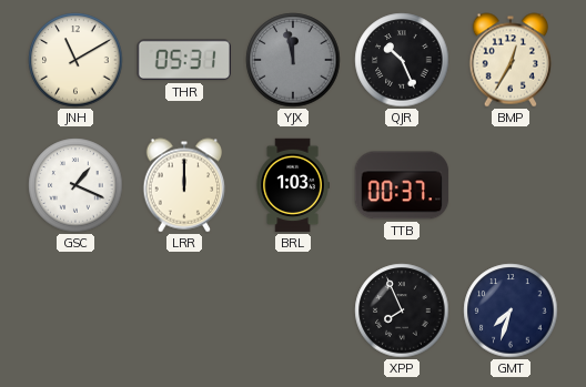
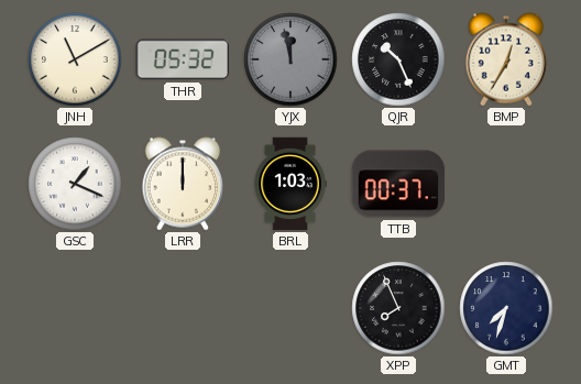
THR: 05:31 -> 05:32 (183, 59)
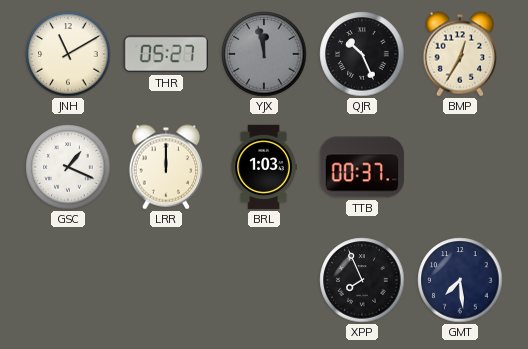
THR: 05:32 -> 05:27 (166, 54)
GMT: 7:33 -> 7:29 (460, 280)
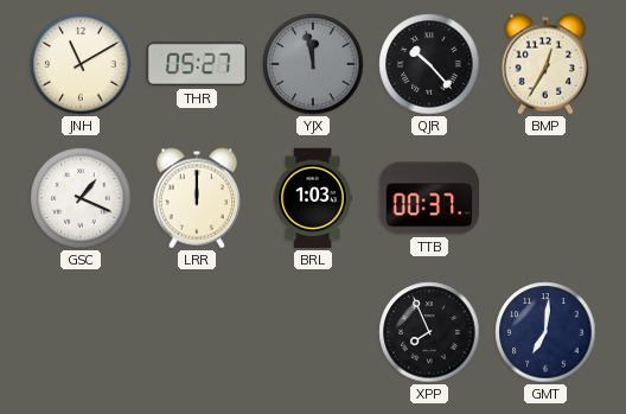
QJR: 10:26 -> 10:23 (429, 64)
GMT: 7:29 -> 7:01 (545, 332)
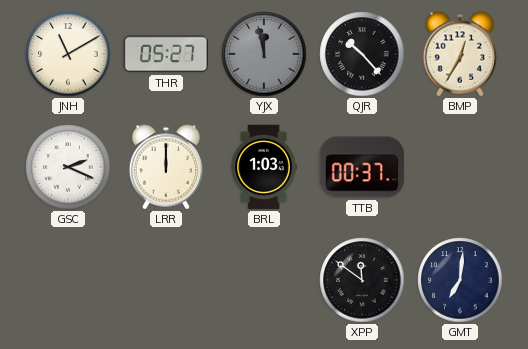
GSC: 1:19 -> 2:19 (68, 167)
XPP: 7:56 -> 11:51 (362, 280)
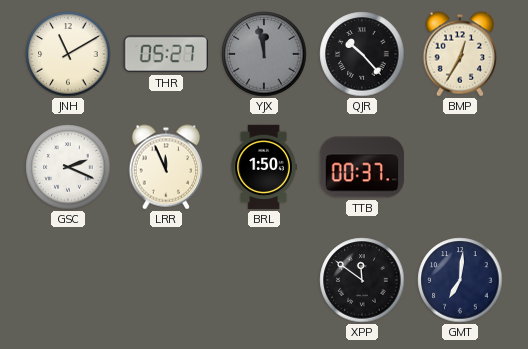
LRR: 12:00 -> 11:56 (166, 167)
BRL: 1:03 -> 1:50 (264, 167)
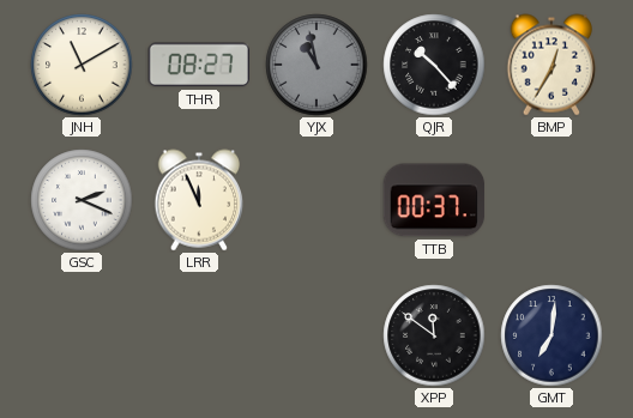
THR: 05:27 -> 08:27 (199, 65)
YJX: 11:58 -> 10:58 (316, 65)
BRL: 1:50 -> none (264, 167)
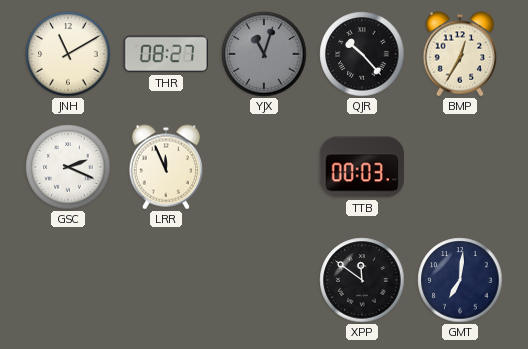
YJX: 10:58 -> 11:03 (264, 54)
TTB: 00:37 -> 00:03 (362, 167)
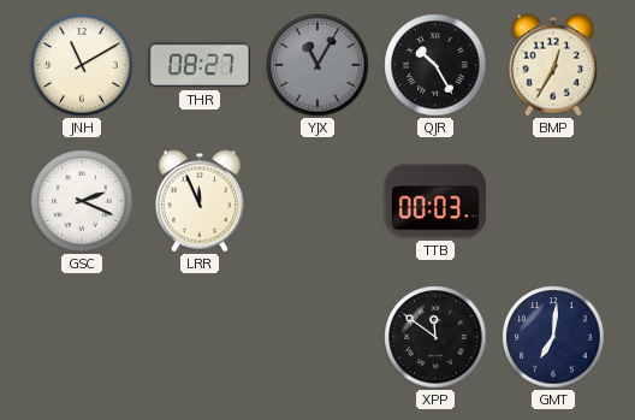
YJX: 11:03 -> 11:05 (317, 65)
QJR: 10:23 -> 10:25 (435, 65)
